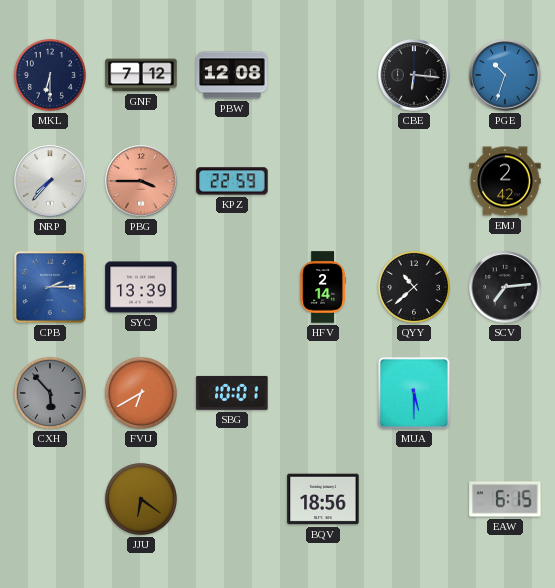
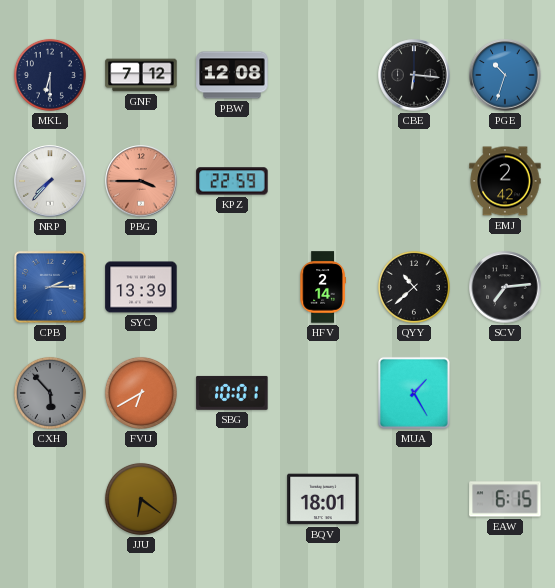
MUA: 5:30 -> 1:25 (414, 393)
BQV: 18:56 -> 18:01 (323, 499)
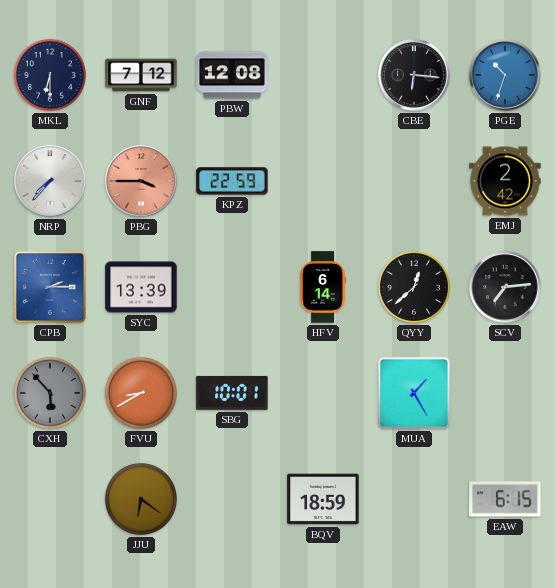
HFV: 2:14 -> 6:14 (323, 287)
QYY: 10:38 -> 12:38 (414, 287)
FVU: 6:40 -> 8:40 (141, 393)
BQV: 18:01 -> 18:59 (323, 499)
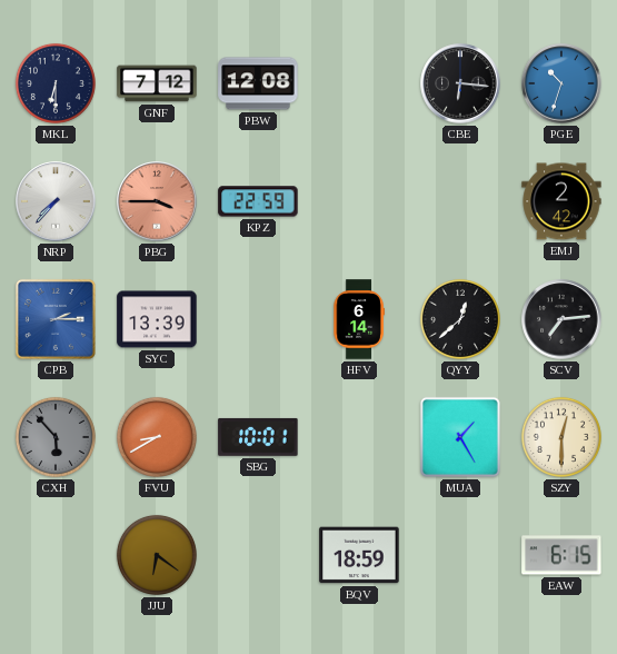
SZY: none -> 12:30 (561, 437)
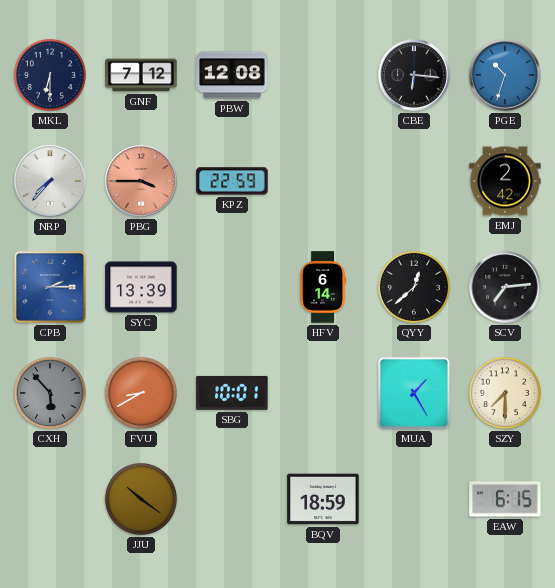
SZY: 12:30 -> 7:30 (505, 393)
JJU: 6:21 -> 10:21 (141, 499)
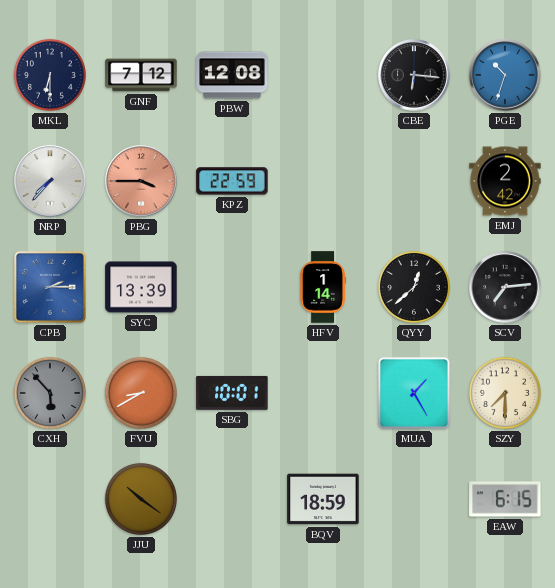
HFV: 6:14 -> 1:14 (323, 287)
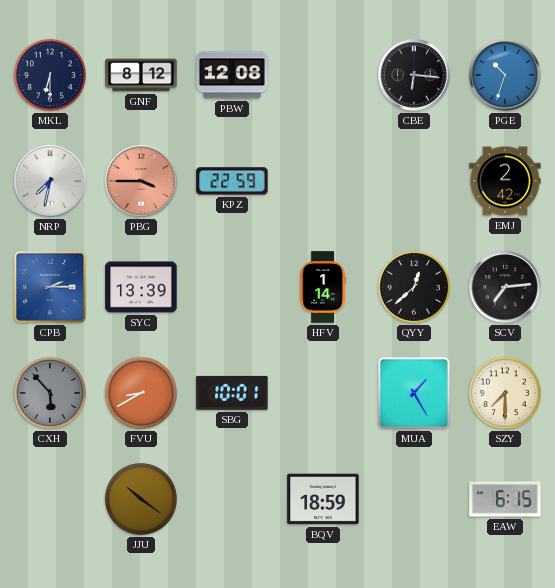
GNF: 7:12 -> 8:12 (141, 75)
NRP: 7:37 -> 7:32 (50, 181)
